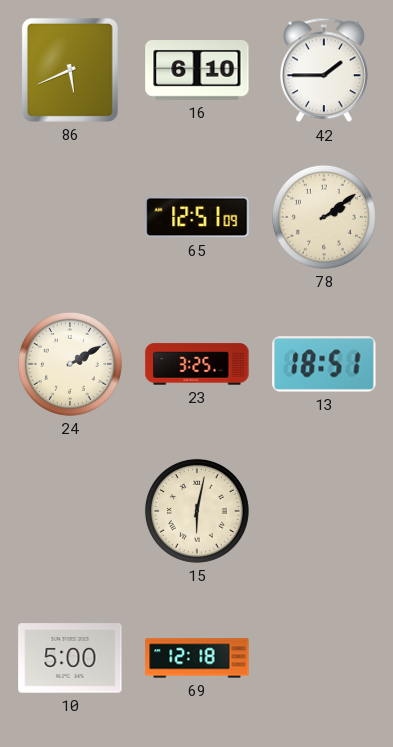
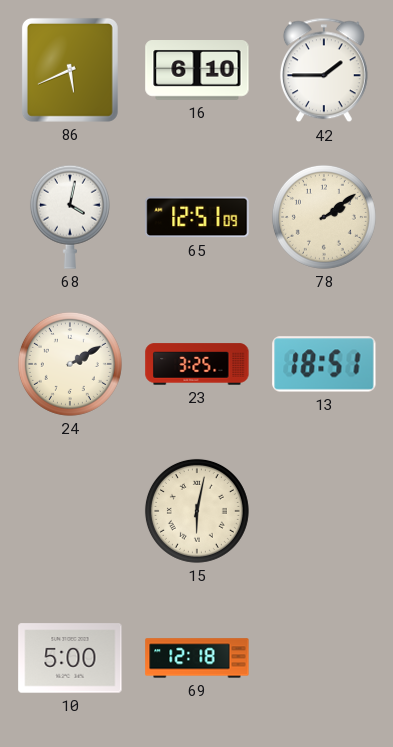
68: none -> 4:02 (70, 217)
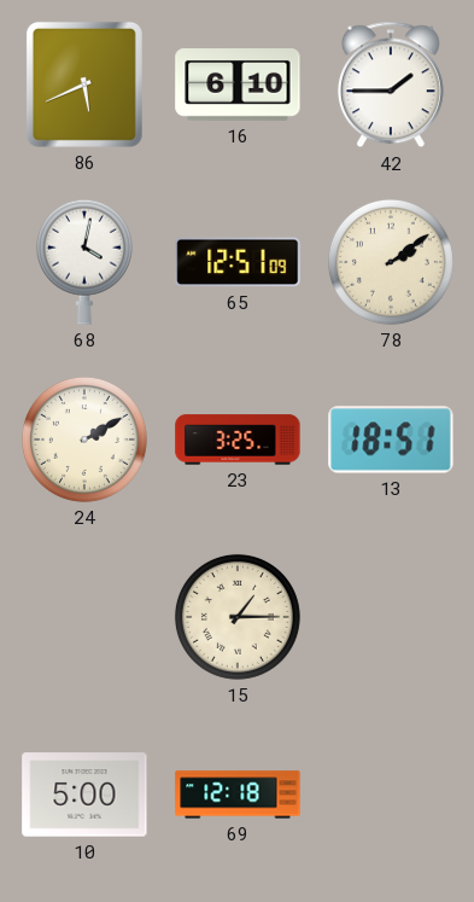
15: 6:02 -> 1:15 (238, 617)
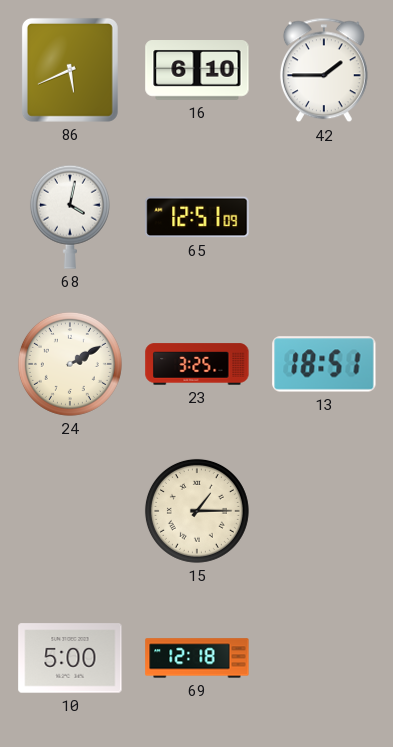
78: 2:09 -> none (391, 262)
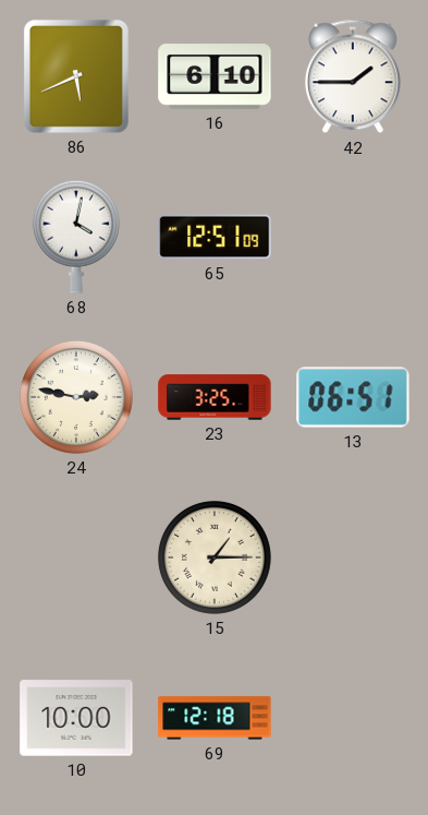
24: 2:10 -> 2:47 (76, 397)
13: 18:51 -> 06:51 (353, 397)
10: 5:00 -> 10:00 (76, 718)
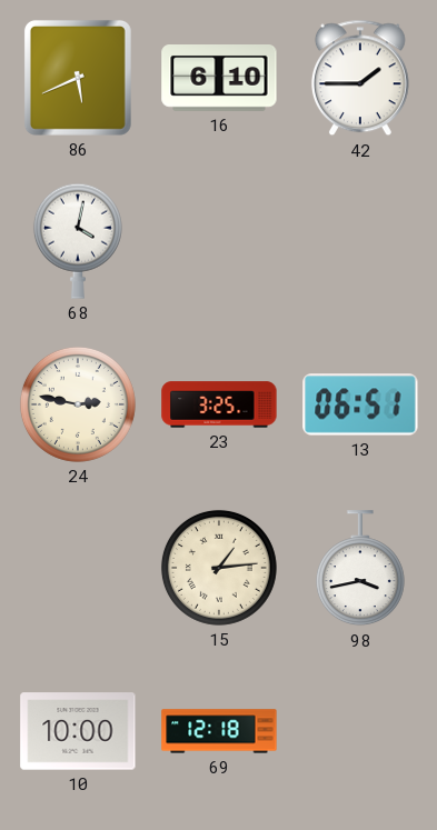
65: 12:51 -> none (215, 237)
15: 1:15 -> 1:14 (219, 568)
98: none -> 3:43 (360, 569)
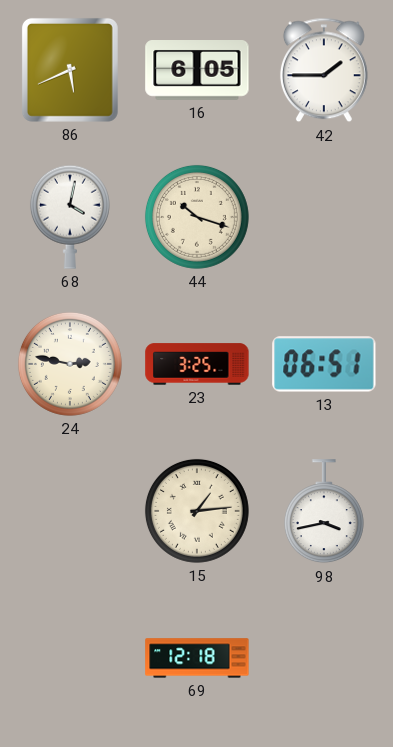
16: 6:10 -> 6:05 (197, 71)
44: none -> 10:18 (197, 217)
10: 10:00 -> none (78, 731)
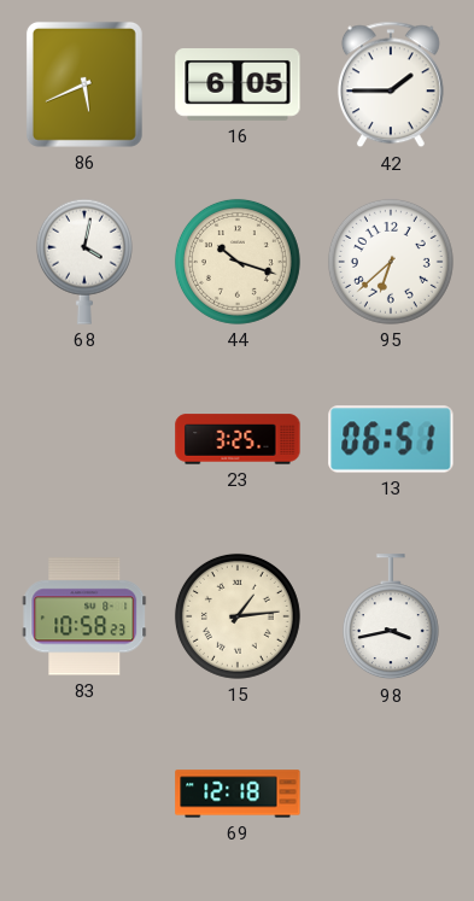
95: none -> 6:38 (391, 262)
24: 2:47 -> none (70, 364)
83: none -> 10:58 (84, 616)
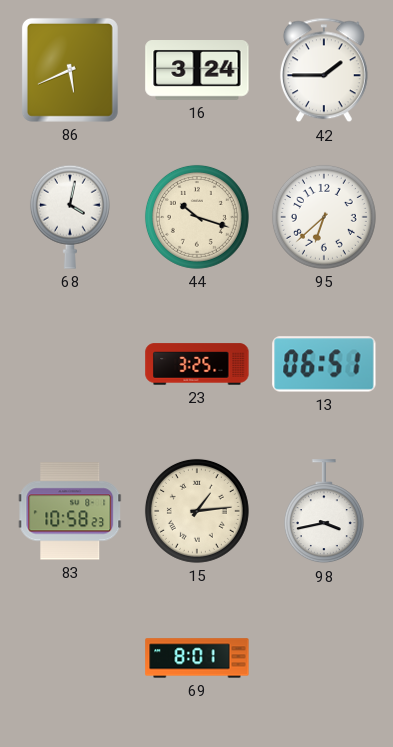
16: 6:05 -> 3:24 (197, 71)
69: 12:18 -> 8:01 (197, 658)
